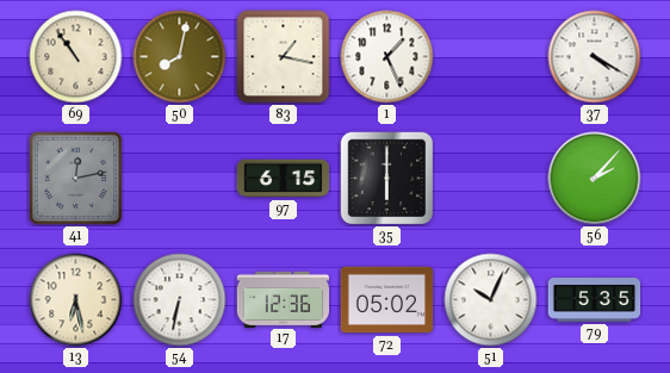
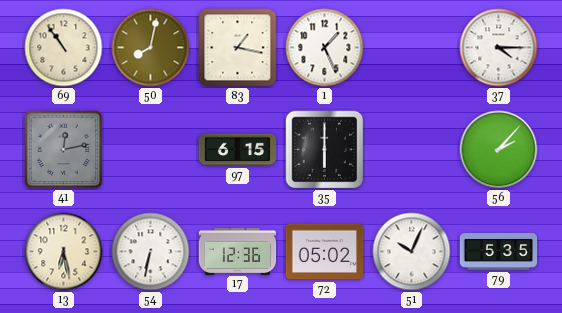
37: 4:20 -> 4:15 (499, 48)
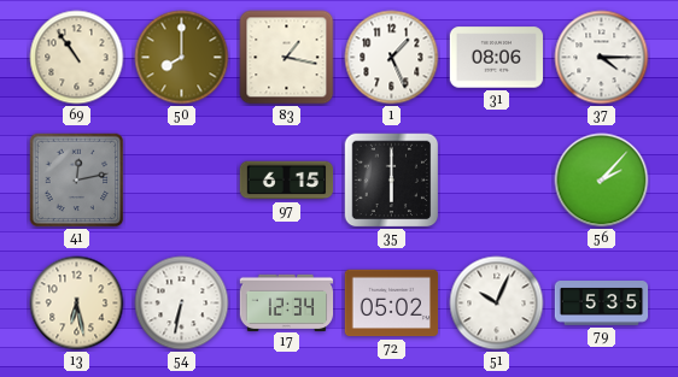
50: 8:02 -> 8:00 (182, 58)
31: none -> 08:06 (497, 58)
17: 12:36 -> 12:34 (287, 302)
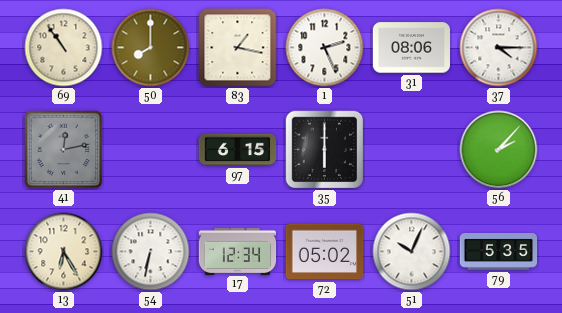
1: 1:26 -> 2:26 (325, 48)
13: 6:28 -> 6:25 (64, 252)
